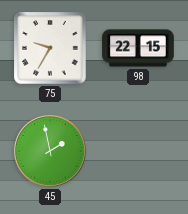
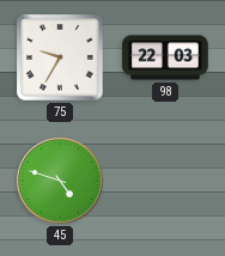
98: 22:15 -> 22:03 (165, 57)
45: 1:58 -> 4:48 (61, 182)
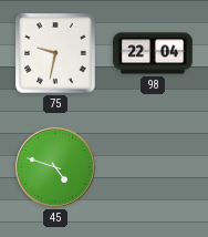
75: 9:35 -> 9:32 (55, 53)
98: 22:03 -> 22:04 (153, 53)
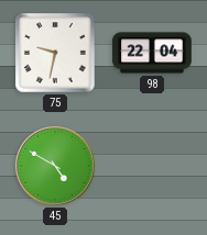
45: 4:48 -> 4:50 (56, 167)
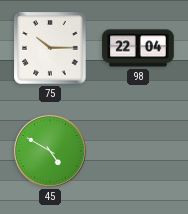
75: 9:32 -> 10:15 (50, 48)
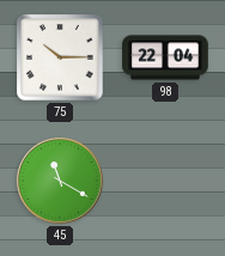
45: 4:50 -> 11:20 (61, 182)
